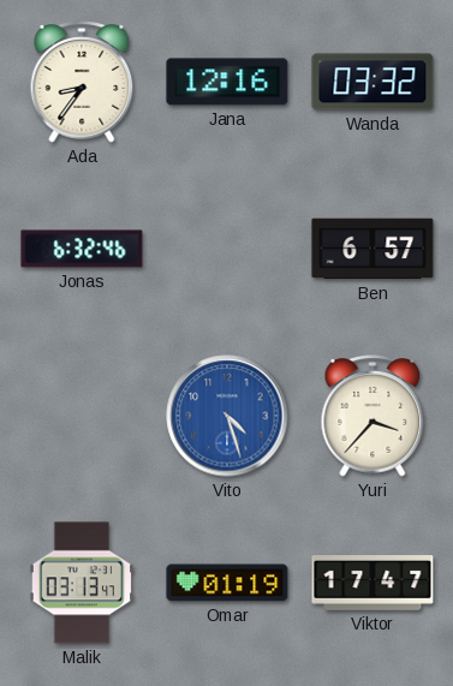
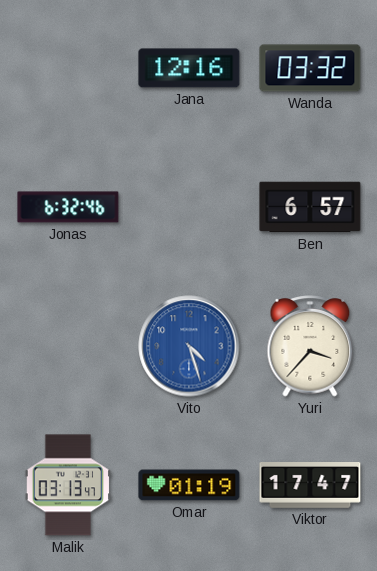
Ada: 8:36 -> none (82, 82)
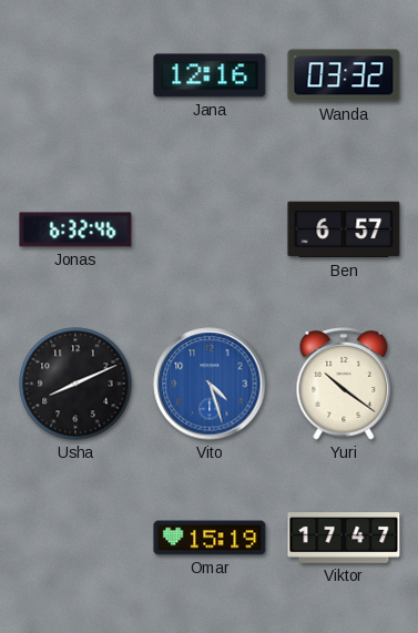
Usha: none -> 8:11 (75, 384)
Yuri: 3:37 -> 10:21 (344, 384)
Malik: 03:13 -> none (68, 485)
Omar: 01:19 -> 15:19 (210, 538)
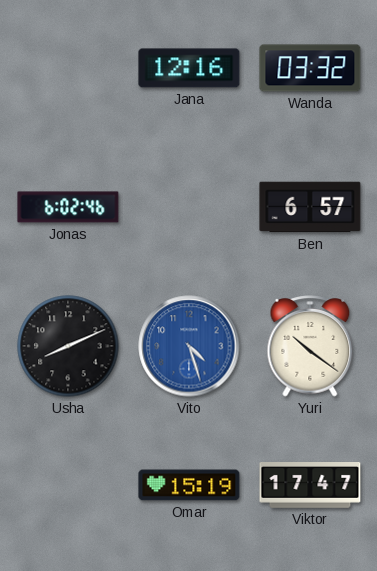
Jonas: 6:32 -> 6:02 (68, 207)
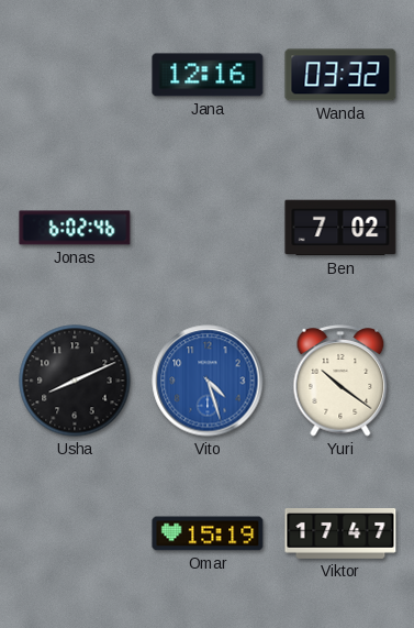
Ben: 6:57 -> 7:02 (340, 228)
